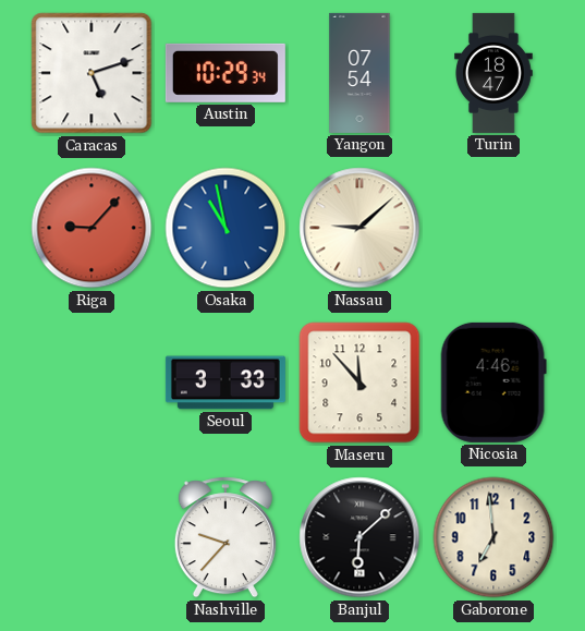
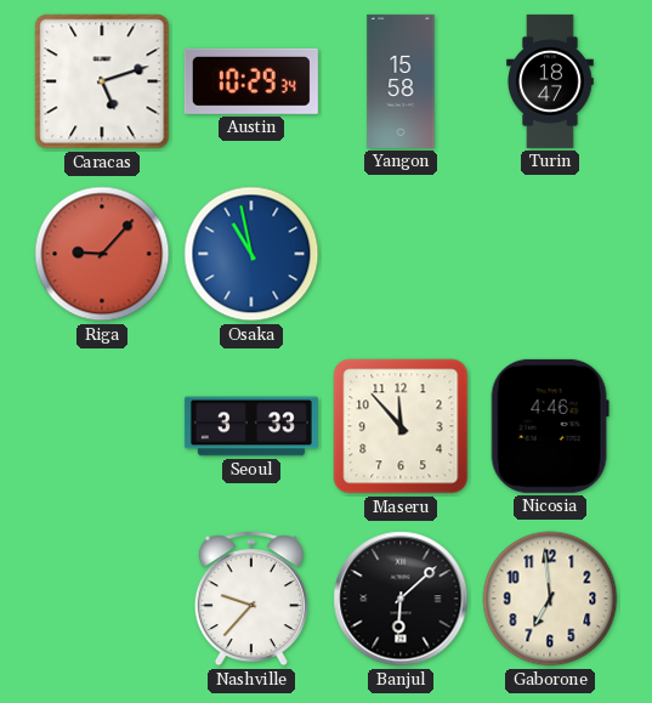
Yangon: 07:54 -> 15:58 (401, 81)
Nassau: 9:08 -> none (359, 228)
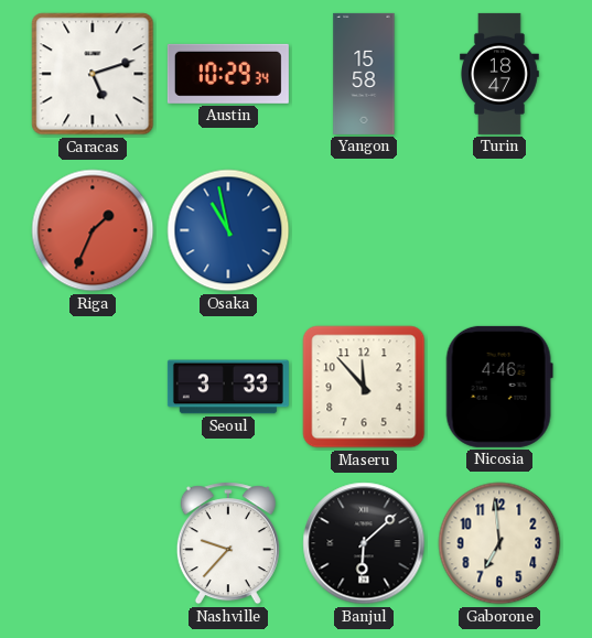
Riga: 9:07 -> 1:34 (93, 230)
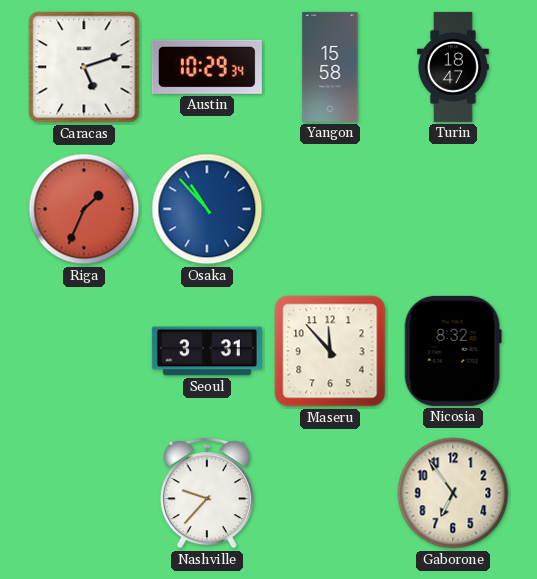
Osaka: 10:58 -> 10:53 (207, 209)
Seoul: 3:33 -> 3:31 (207, 351)
Nicosia: 4:46 -> 8:32 (453, 351)
Banjul: 6:08 -> none (364, 543)
Gaborone: 6:59 -> 6:54 (453, 493)
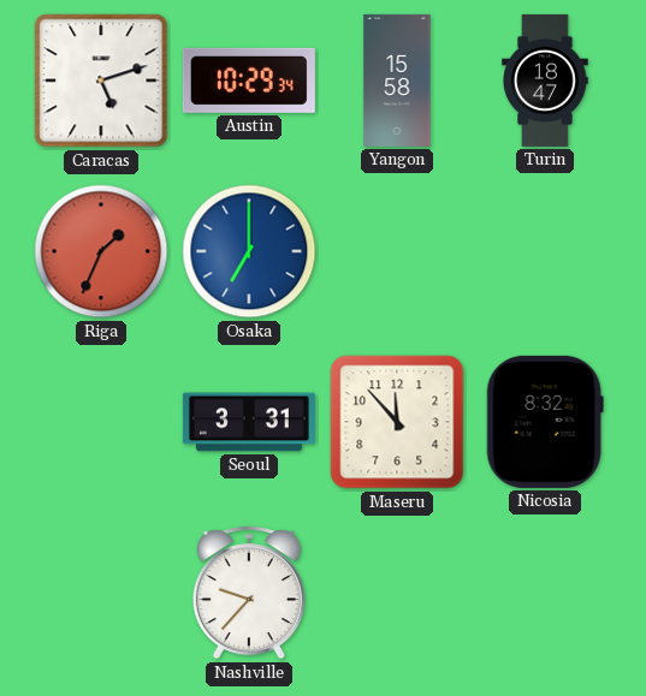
Osaka: 10:53 -> 7:00 (249, 251)
Gaborone: 6:54 -> none (453, 493)
